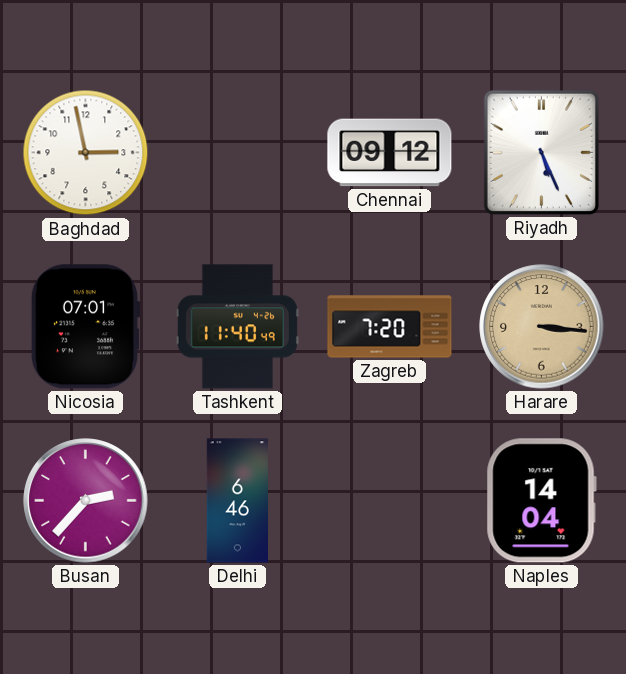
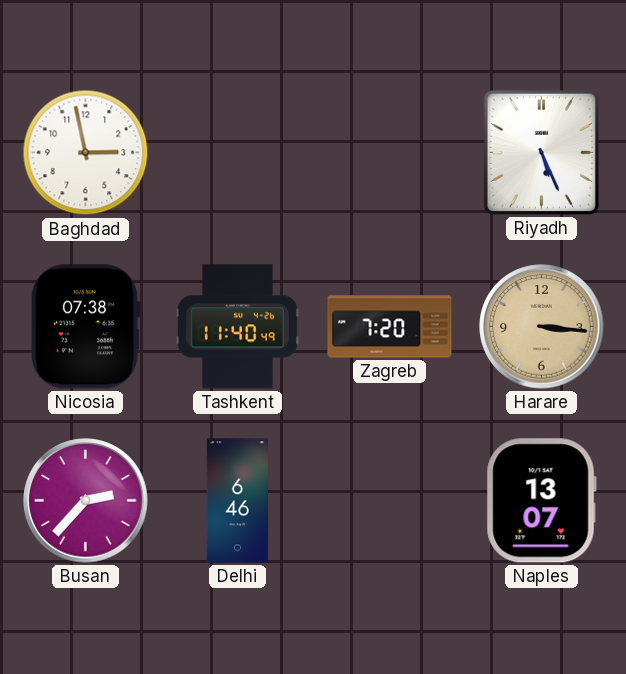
Chennai: 09:12 -> none (390, 153)
Nicosia: 07:01 -> 07:38 (85, 327)
Naples: 14:04 -> 13:07 (541, 501)
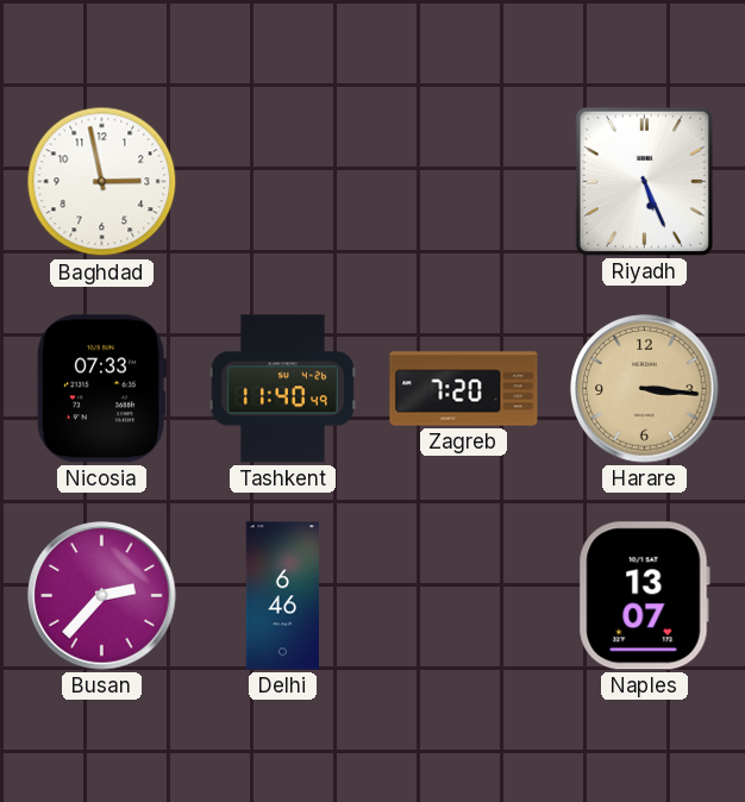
Nicosia: 07:38 -> 07:33 (101, 389)
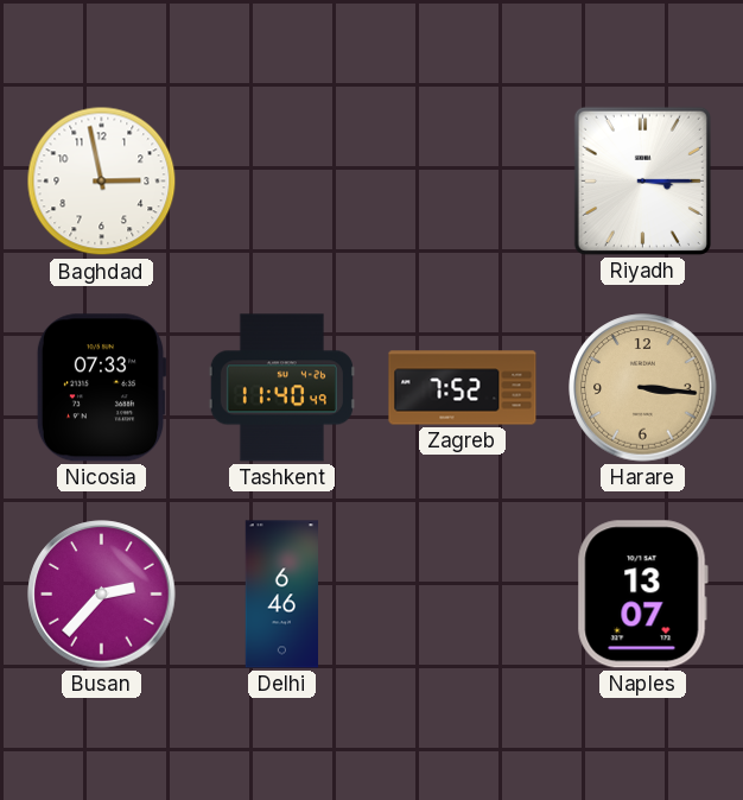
Riyadh: 5:26 -> 3:15 (642, 180)
Zagreb: 7:20 -> 7:52 (463, 388)
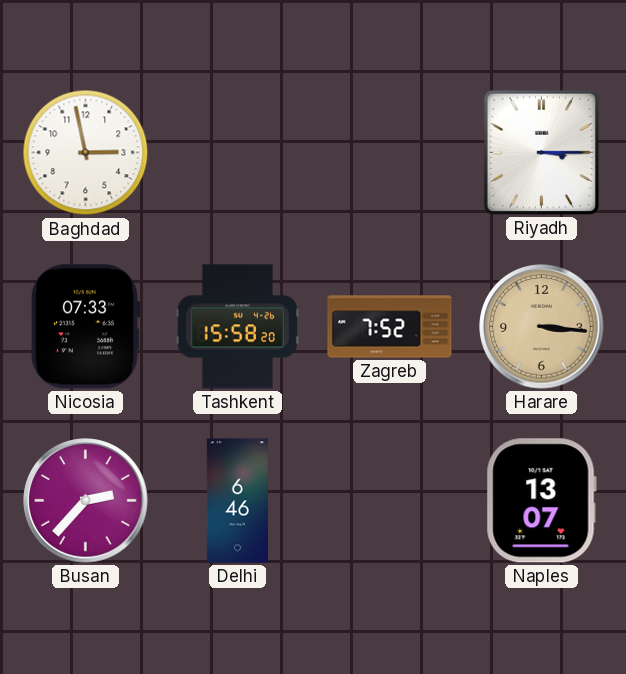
Tashkent: 11:40 -> 15:58 (237, 327)
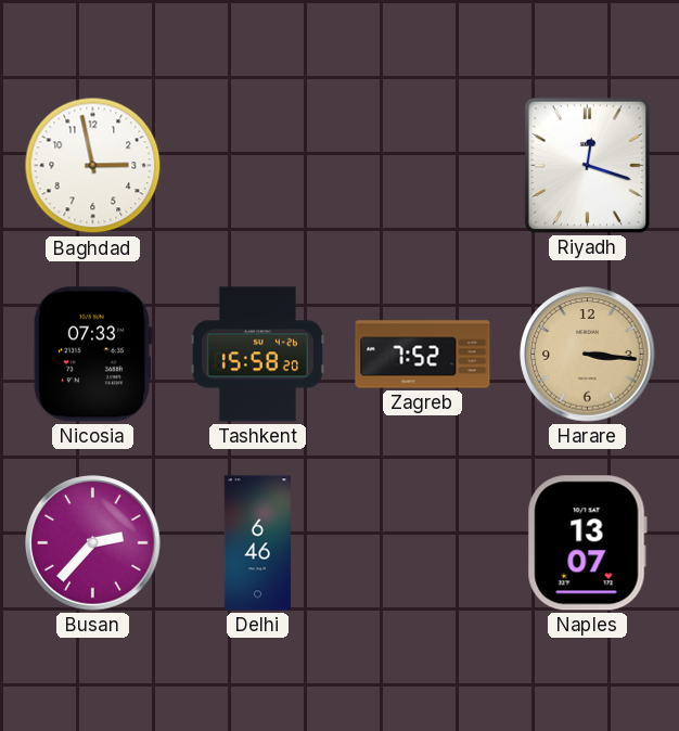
Riyadh: 3:15 -> 12:18 (587, 165)
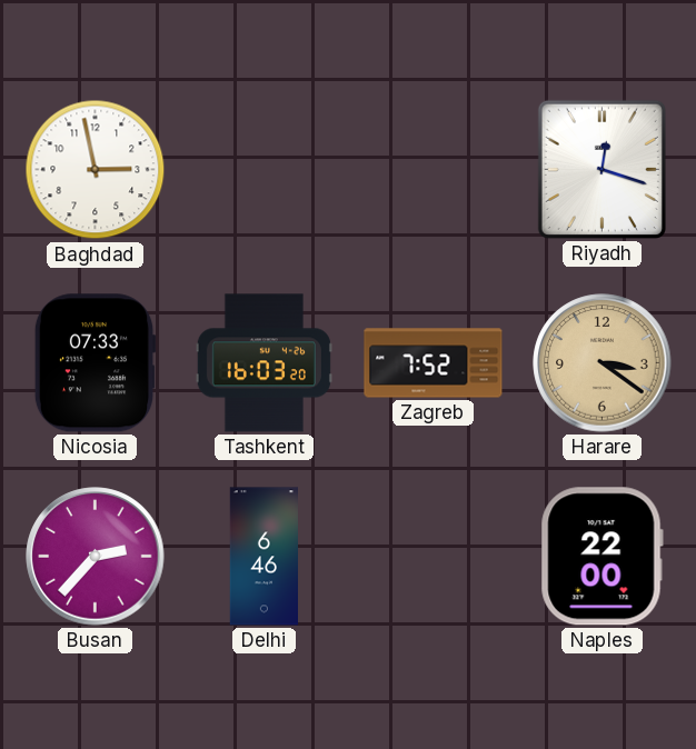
Tashkent: 15:58 -> 16:03 (264, 363)
Harare: 3:16 -> 3:21 (603, 363)
Naples: 13:07 -> 22:00 (601, 557)
